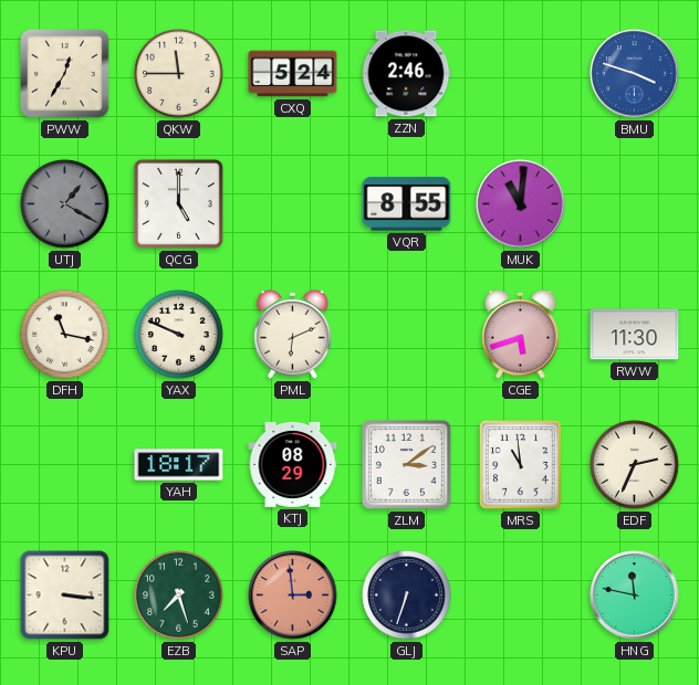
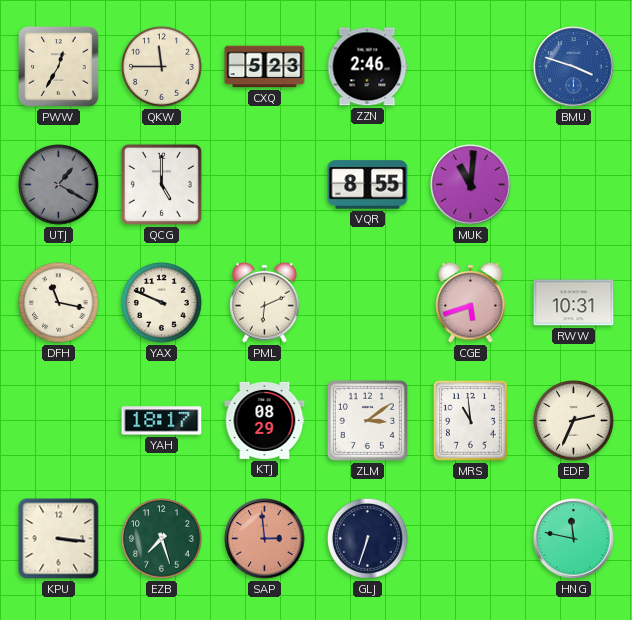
CXQ: 5:24 -> 5:23 (265, 67)
RWW: 11:30 -> 10:31 (574, 303)
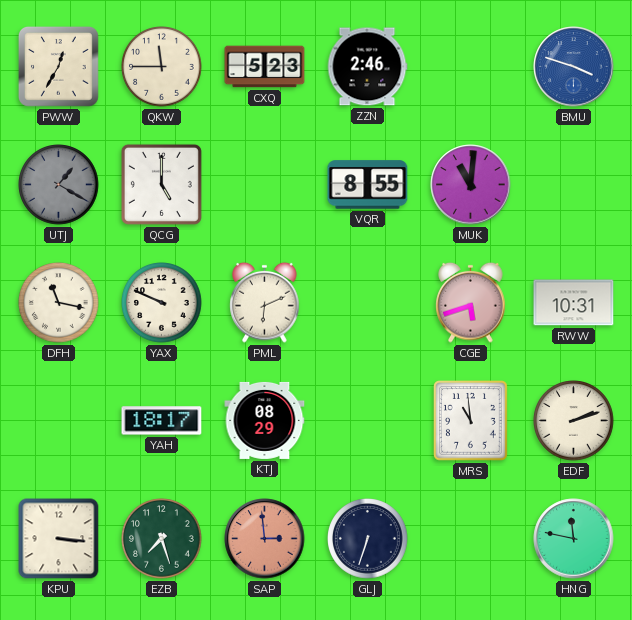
ZLM: 3:09 -> none (367, 420)
EDF: 2:34 -> 2:12 (574, 421)
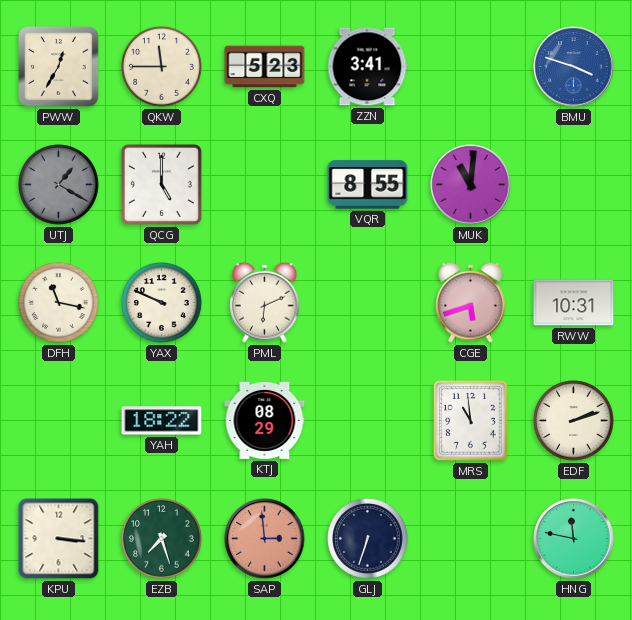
ZZN: 2:46 -> 3:41 (367, 67)
YAH: 18:17 -> 18:22 (162, 421)
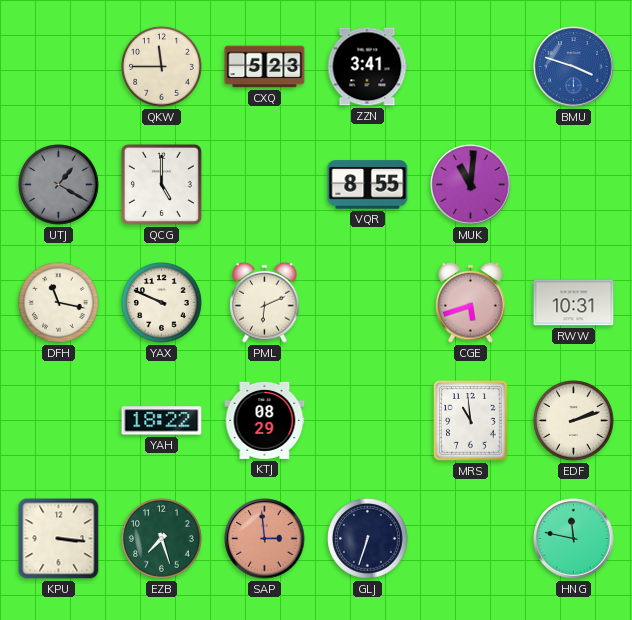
PWW: 12:35 -> none (58, 66)
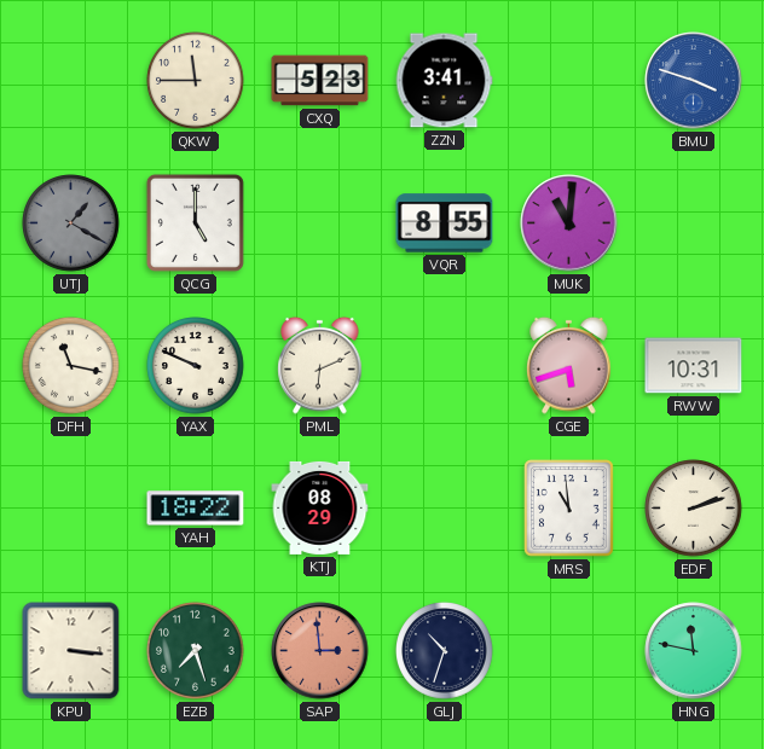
GLJ: 6:33 -> 10:33 (445, 651)
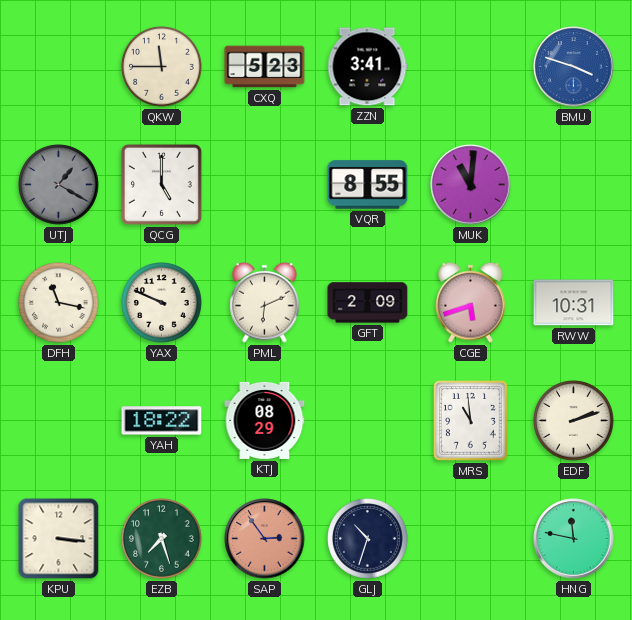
GFT: none -> 2:09 (368, 303)
SAP: 2:59 -> 2:54 (265, 539)
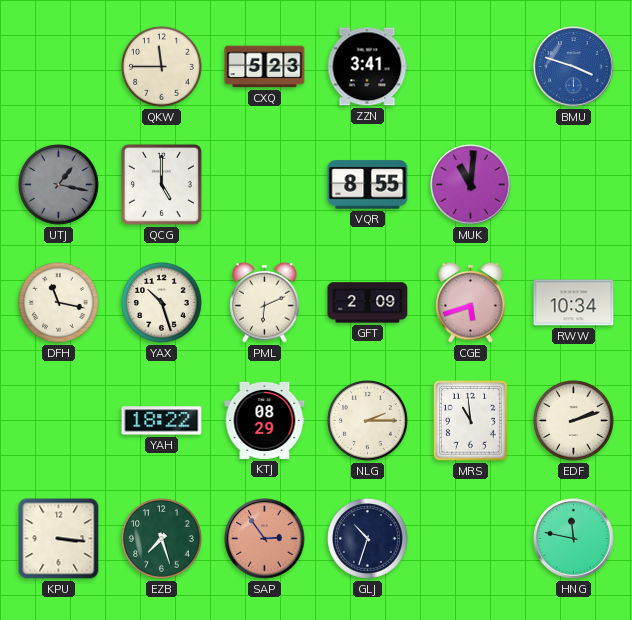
UTJ: 1:20 -> 1:17 (59, 185)
YAX: 9:49 -> 10:27 (162, 303)
RWW: 10:31 -> 10:34 (574, 303)
NLG: none -> 2:15 (368, 421)
